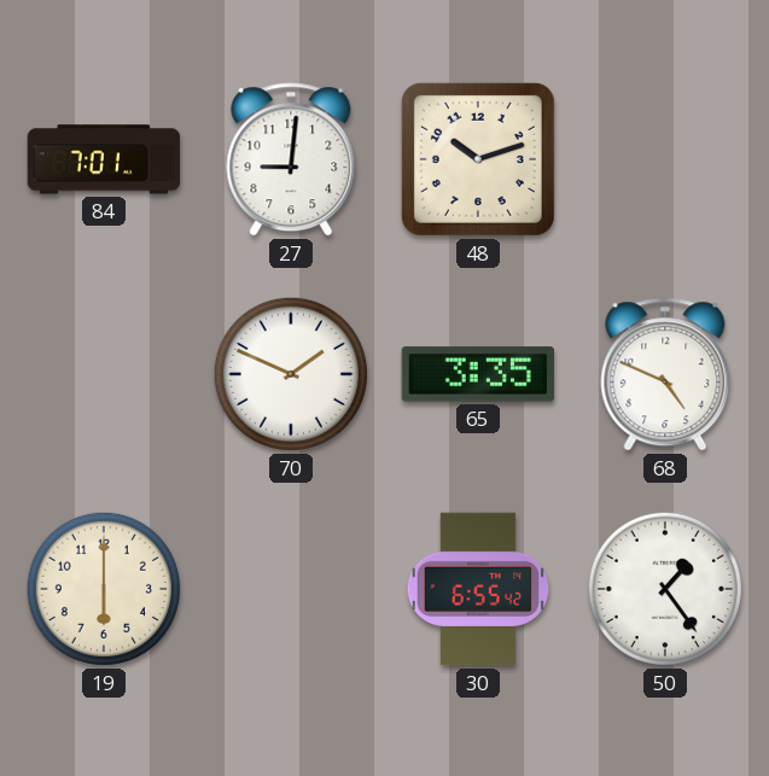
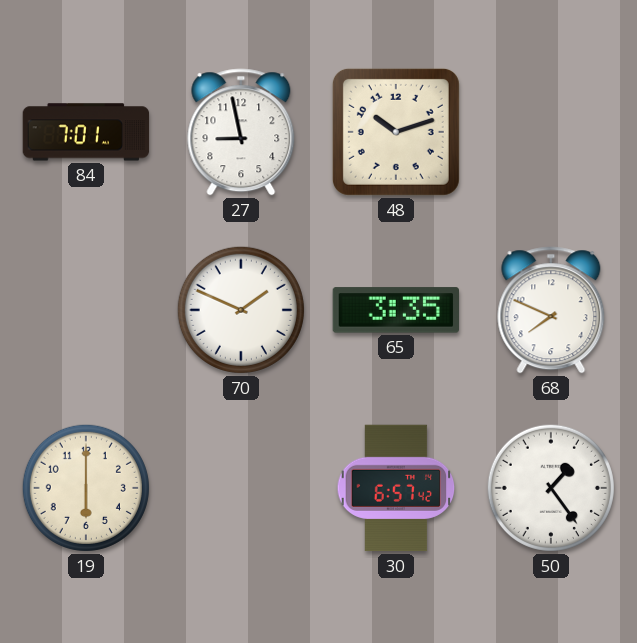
27: 9:01 -> 8:58 (241, 132)
68: 4:49 -> 7:49 (551, 310)
30: 6:55 -> 6:57 (396, 488)
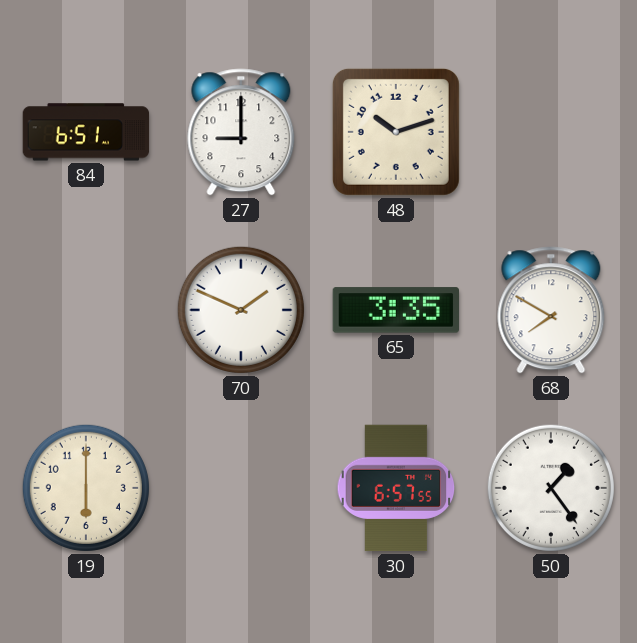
84: 7:01 -> 6:51 (86, 132)
27: 8:58 -> 9:00 (241, 132)
68: 7:49 -> 7:50 (551, 310)
30: 6:57:42 -> 6:57:55 (396, 488)
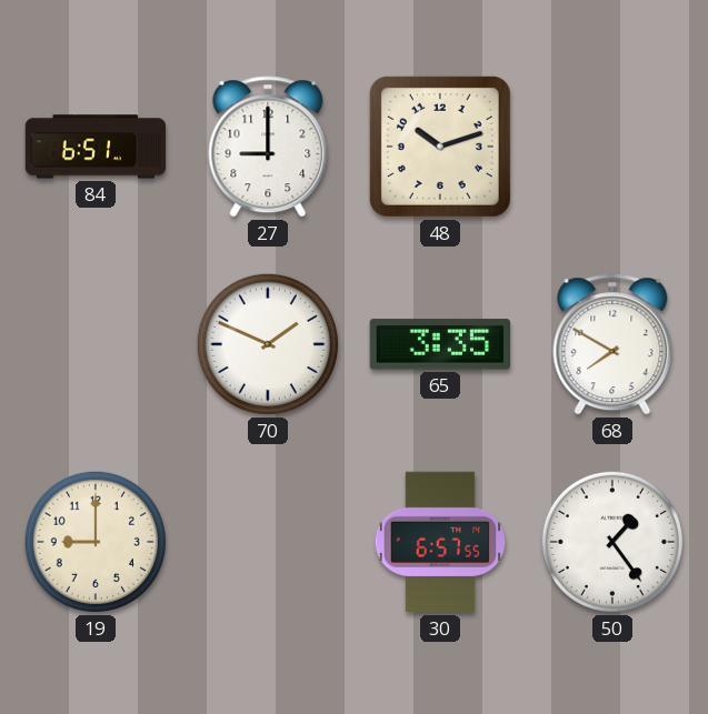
19: 6:00 -> 9:00 (96, 542)
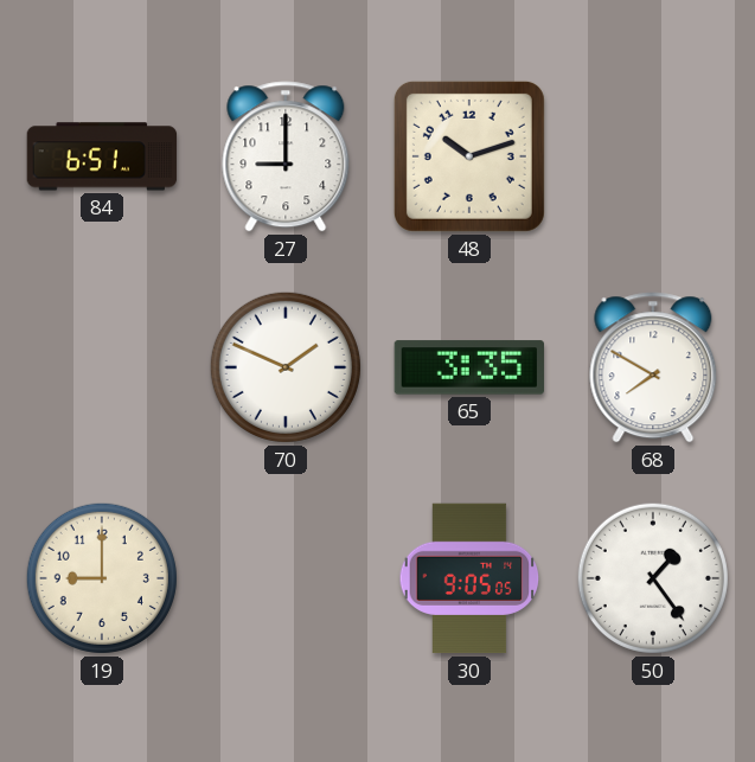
30: 6:57 -> 9:05 (469, 578)
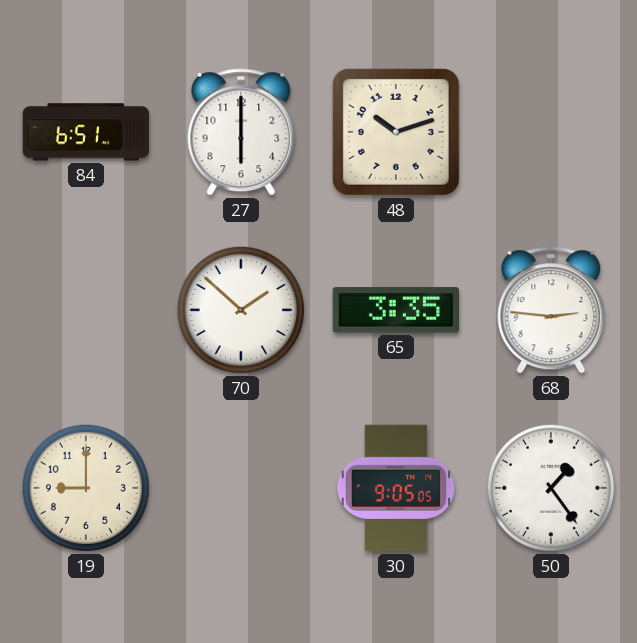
27: 9:00 -> 6:00 (241, 132)
70: 1:49 -> 1:52 (241, 310)
68: 7:50 -> 2:46 (551, 310)
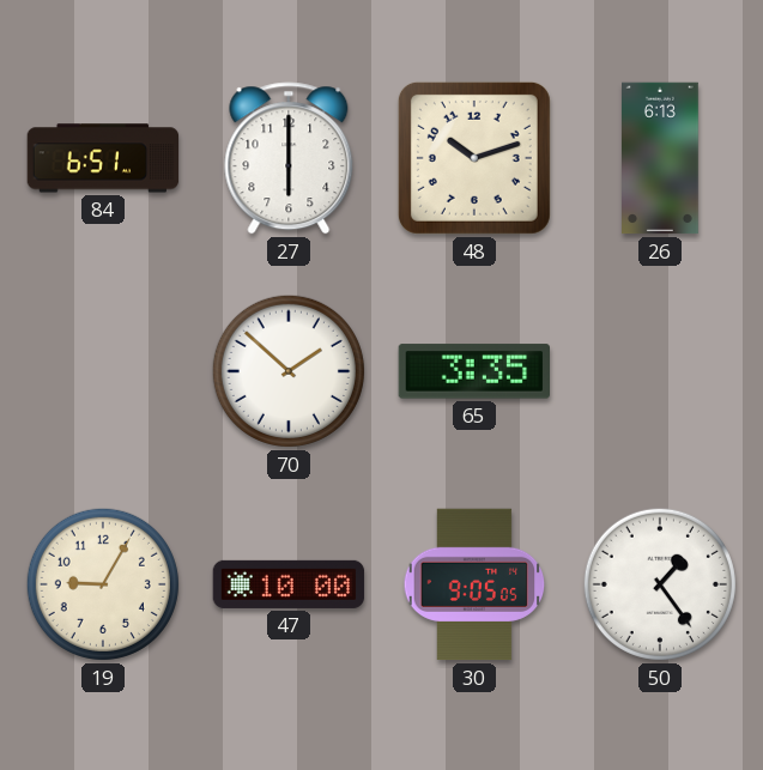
26: none -> 6:13 (661, 158)
68: 2:46 -> none (551, 310)
19: 9:00 -> 9:05 (103, 584)
47: none -> 10:00 (289, 584)
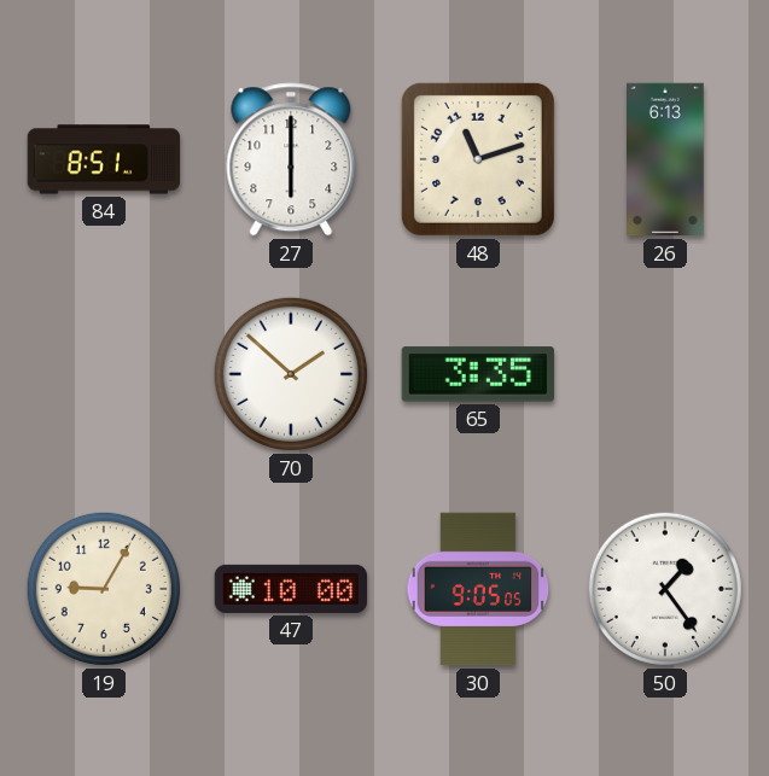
84: 6:51 -> 8:51 (104, 159)
48: 10:12 -> 11:12 (478, 159)
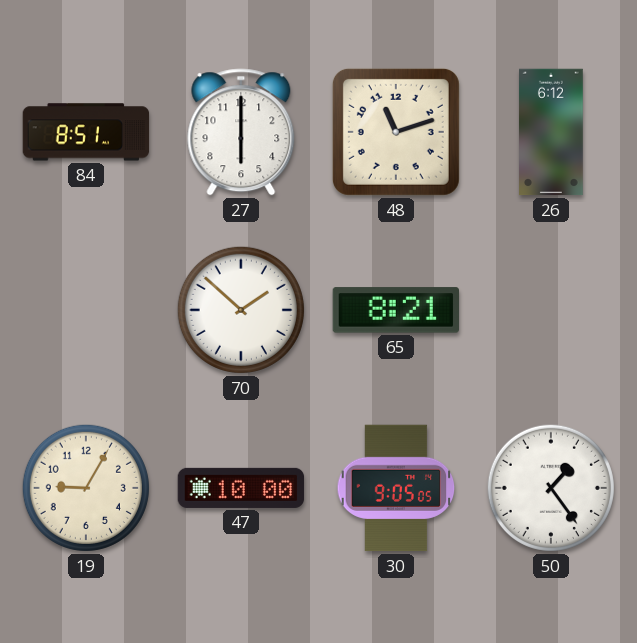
26: 6:13 -> 6:12 (552, 132)
65: 3:35 -> 8:21 (395, 310)
